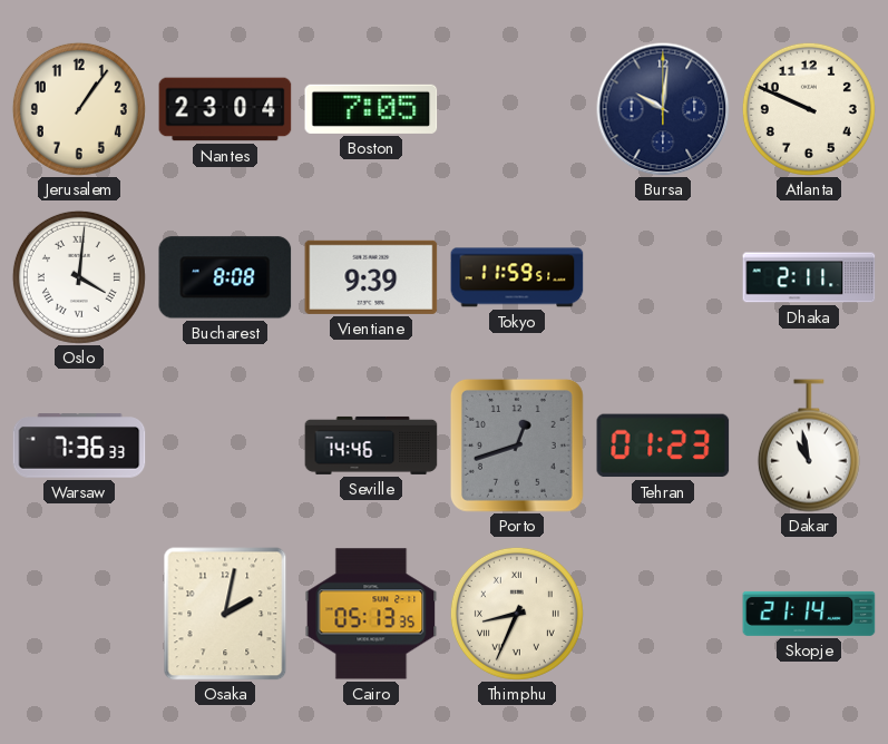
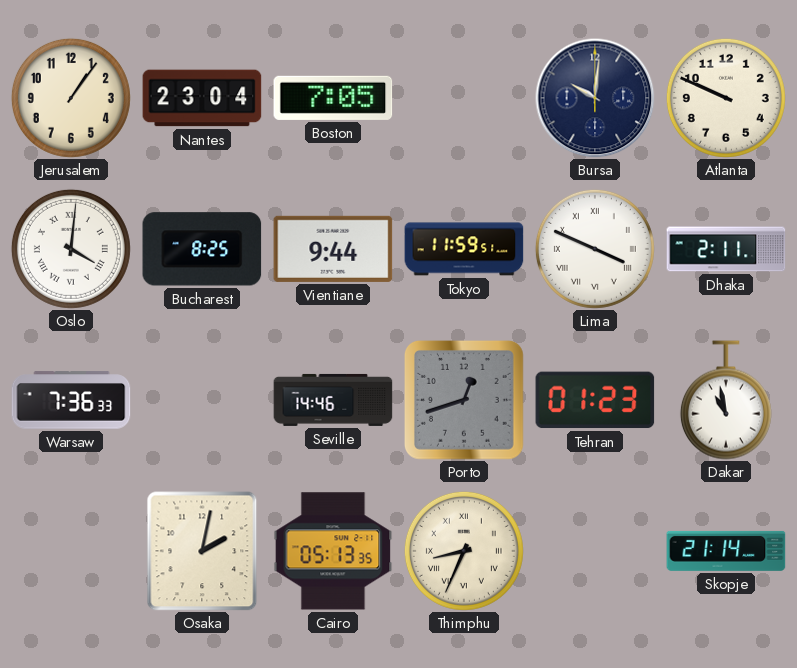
Bucharest: 8:08 -> 8:25 (202, 249)
Vientiane: 9:39 -> 9:44 (333, 249)
Lima: none -> 3:49 (595, 249)
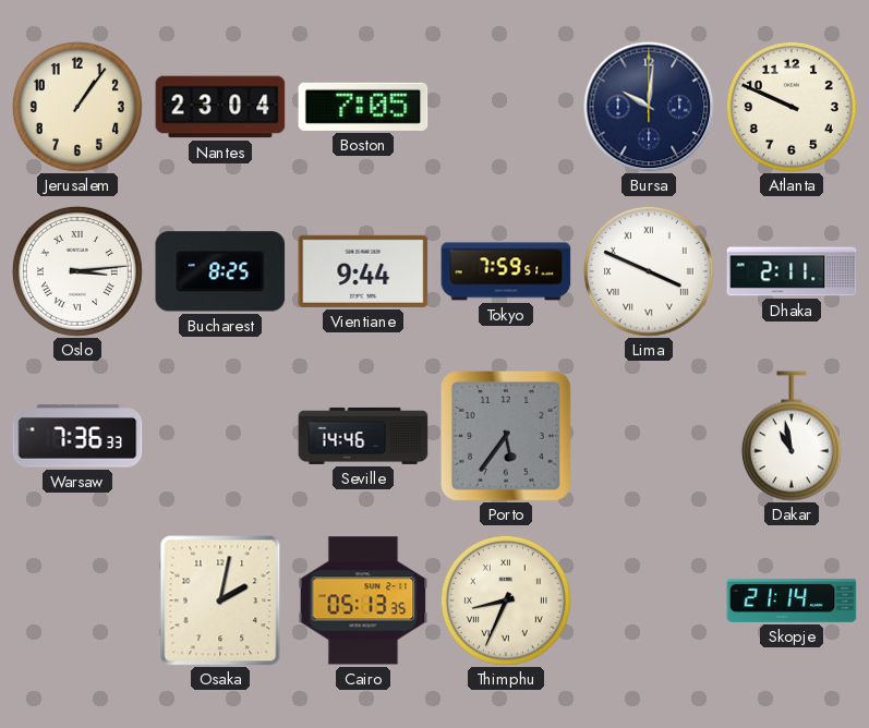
Oslo: 4:01 -> 3:14 (77, 271)
Tokyo: 11:59 -> 7:59 (506, 271)
Porto: 12:42 -> 5:36 (507, 437)
Tehran: 01:23 -> none (595, 400)
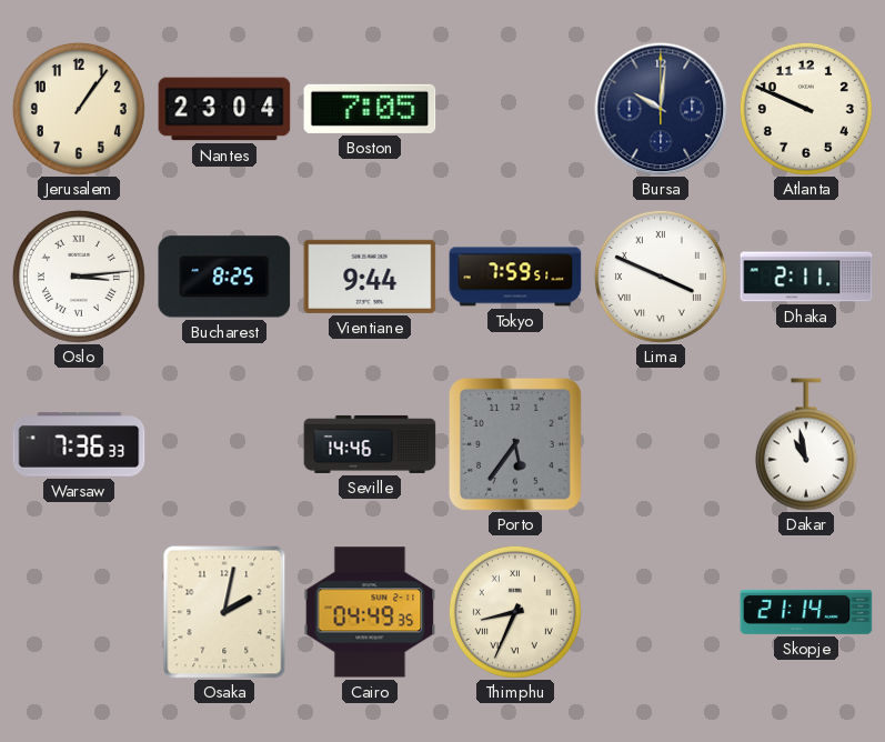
Cairo: 05:13 -> 04:49 (370, 612)
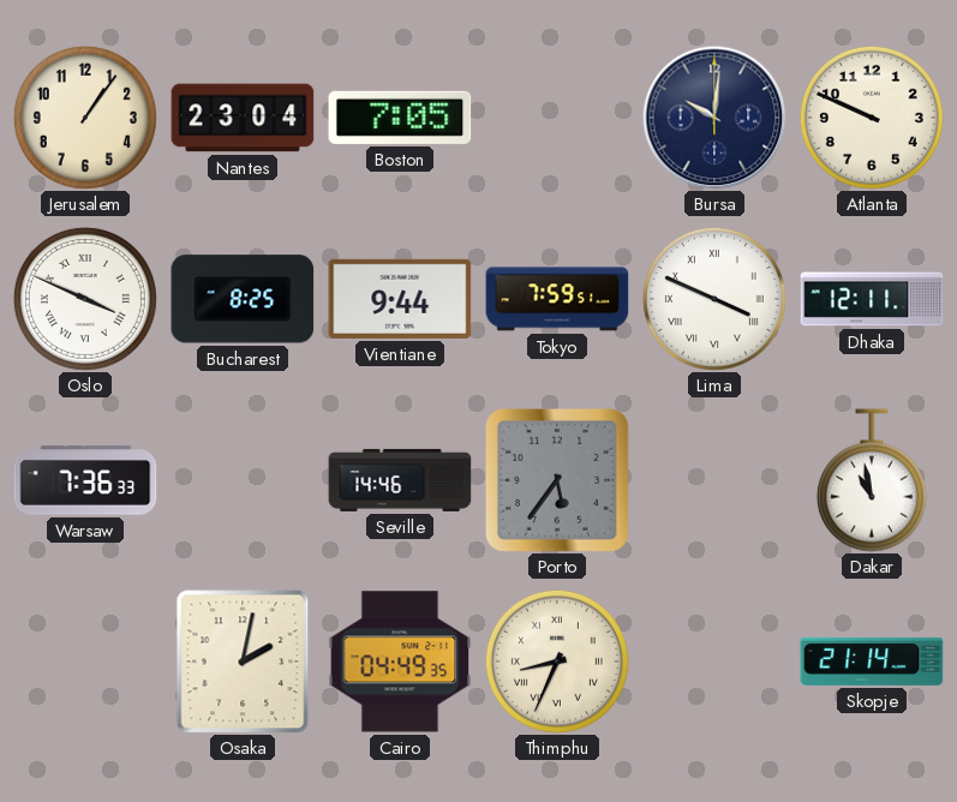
Oslo: 3:14 -> 3:49 (85, 299)
Dhaka: 2:11 -> 12:11 (872, 299)
